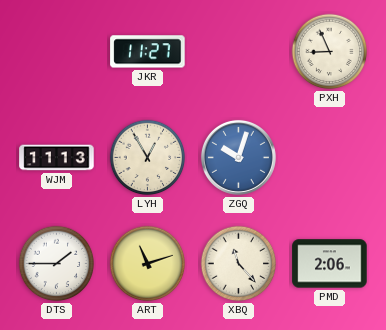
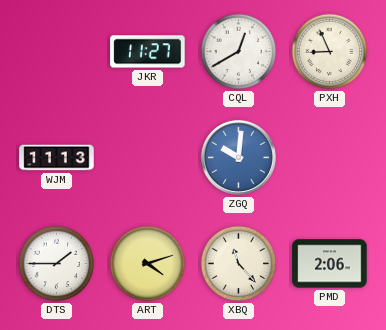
CQL: none -> 12:40 (239, 52)
LYH: 12:55 -> none (148, 158)
ZGQ: 10:03 -> 10:01 (238, 157)
ART: 11:12 -> 4:12 (148, 264)
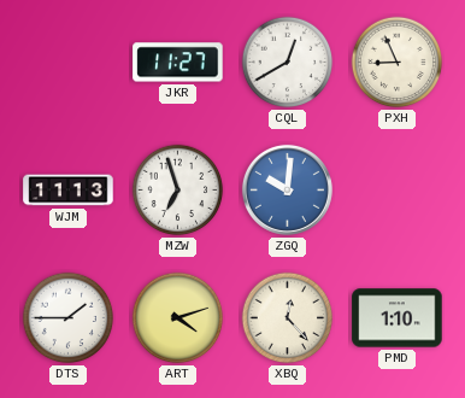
MZW: none -> 6:57 (178, 191)
XBQ: 11:23 -> 12:23 (288, 318)
PMD: 2:06 -> 1:10 (398, 318)
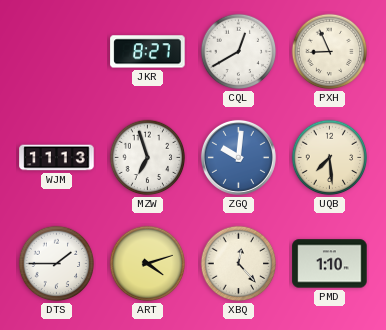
JKR: 11:27 -> 8:27 (148, 52)
UQB: none -> 7:29 (330, 158)
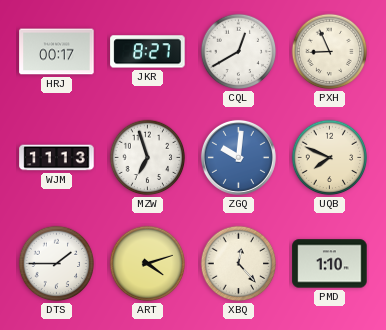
HRJ: none -> 00:17 (57, 52)
UQB: 7:29 -> 7:49 (330, 158)
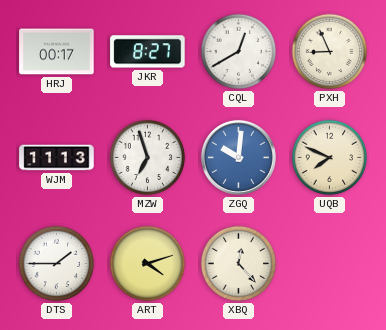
PMD: 1:10 -> none (330, 264)
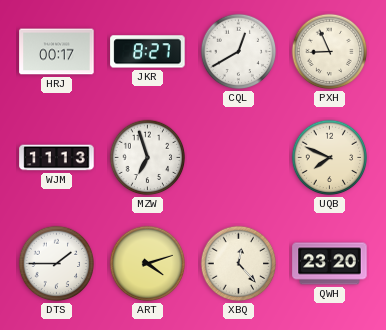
ZGQ: 10:01 -> none (238, 157)
QWH: none -> 23:20 (330, 264)
